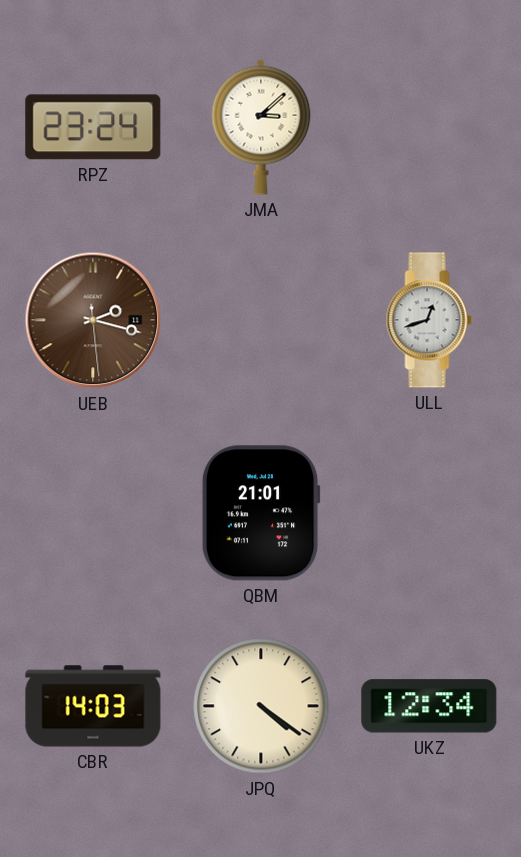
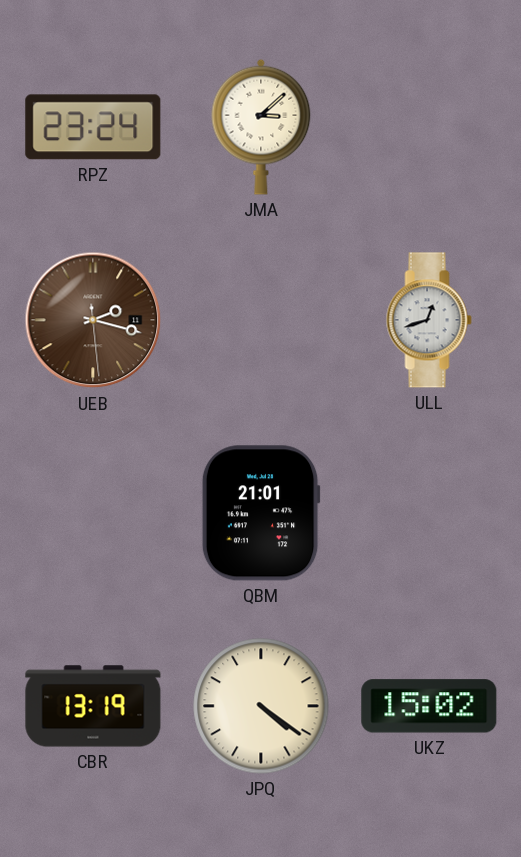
CBR: 14:03 -> 13:19 (93, 706)
UKZ: 12:34 -> 15:02 (429, 706)
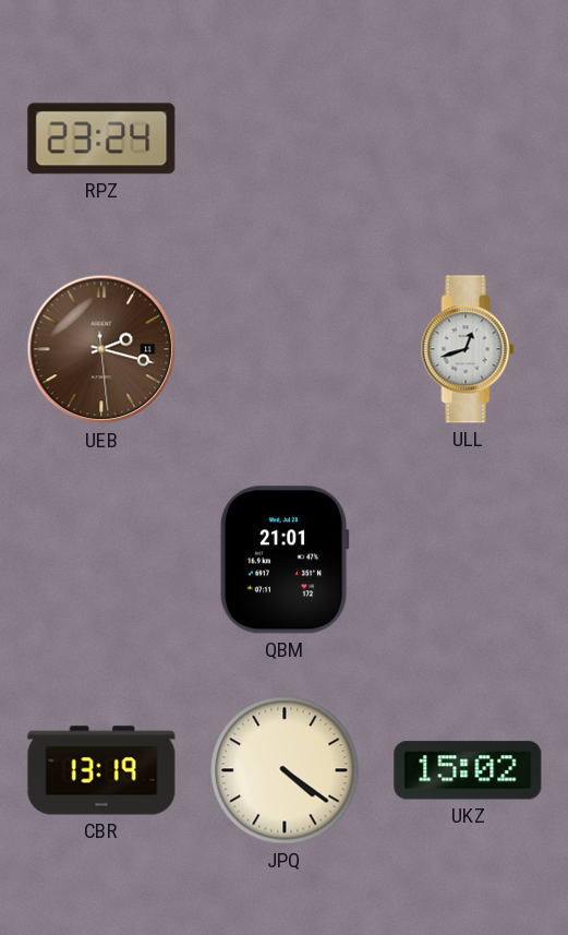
JMA: 3:08 -> none (261, 127)
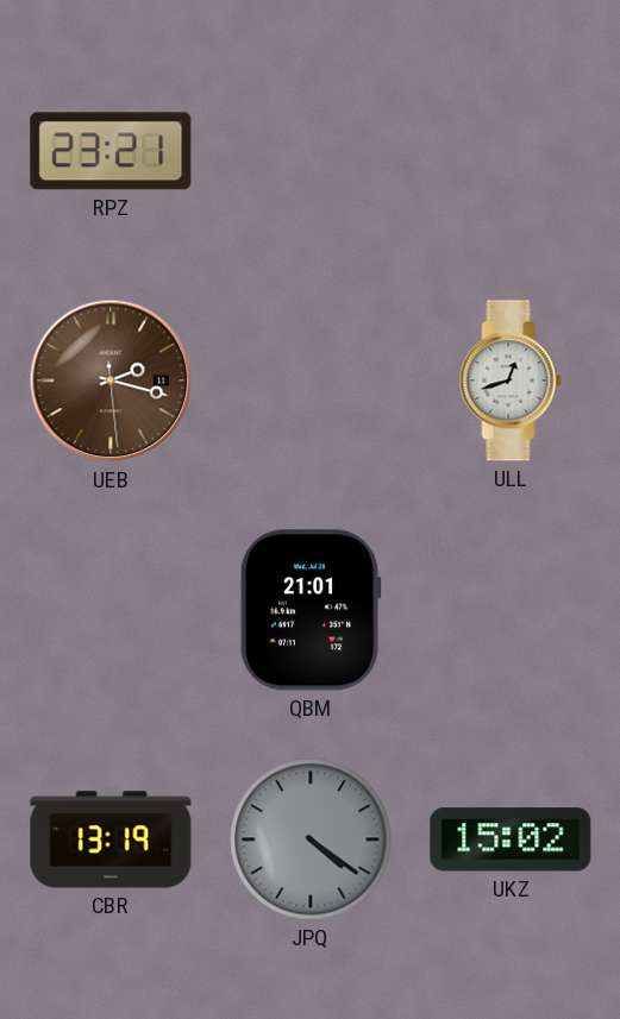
RPZ: 23:24 -> 23:21 (111, 151)
JPQ dial: cream -> grey (311, 839)
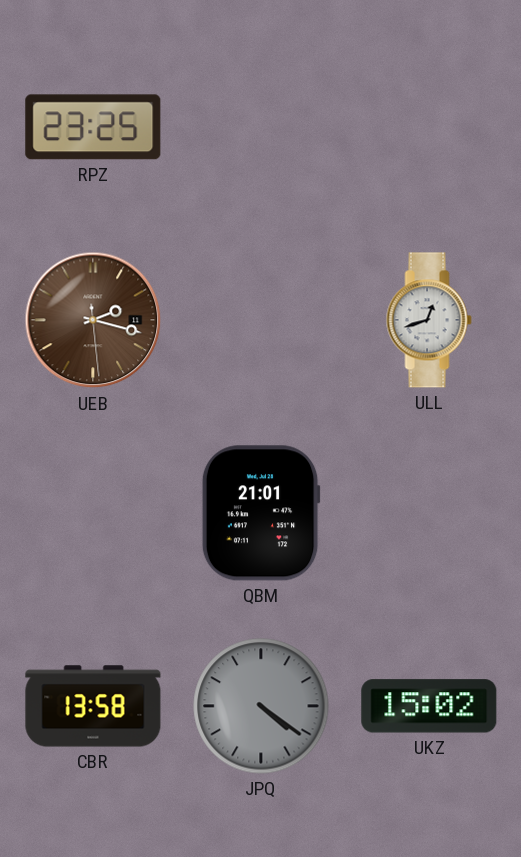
RPZ: 23:21 -> 23:25 (93, 127)
CBR: 13:19 -> 13:58 (93, 706)
